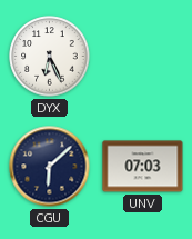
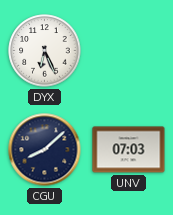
CGU: 6:08 -> 8:08 (45, 150)
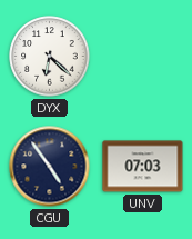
DYX: 6:26 -> 6:22 (50, 57)
CGU: 8:08 -> 4:54 (50, 167)
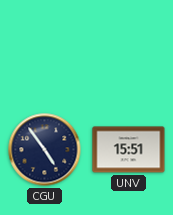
DYX: 6:22 -> none (50, 57)
UNV: 07:03 -> 15:51 (129, 150)
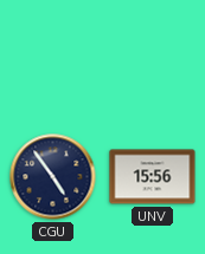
UNV: 15:51 -> 15:56 (153, 177)
